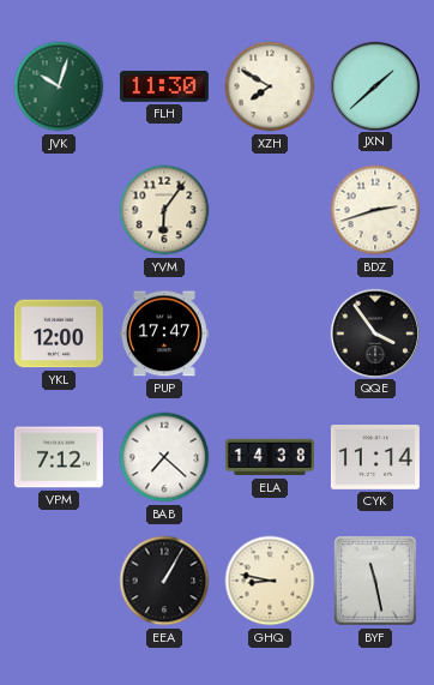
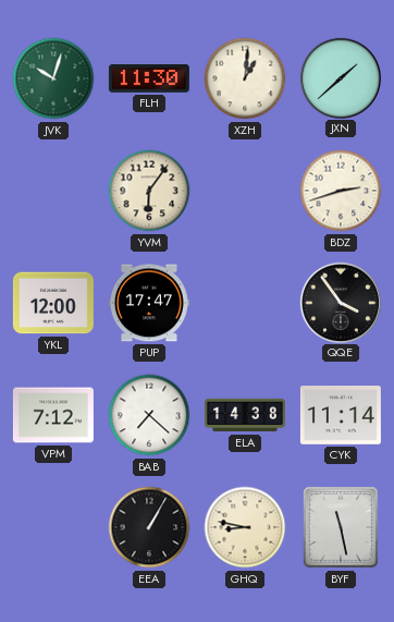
XZH: 7:50 -> 1:01 (245, 78)
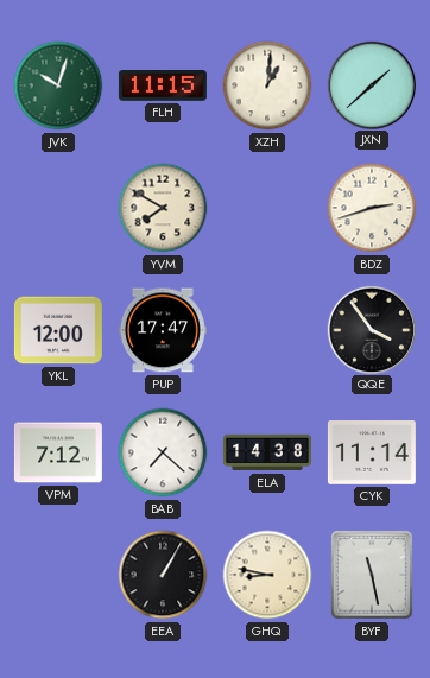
FLH: 11:30 -> 11:15 (163, 87)
YVM: 6:06 -> 7:50 (163, 208)
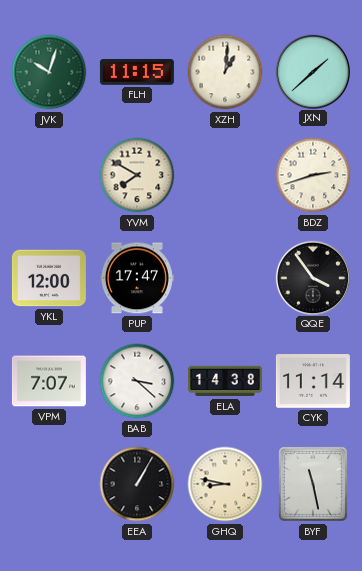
VPM: 7:12 -> 7:07 (49, 381)
BAB: 7:22 -> 3:22 (137, 381)
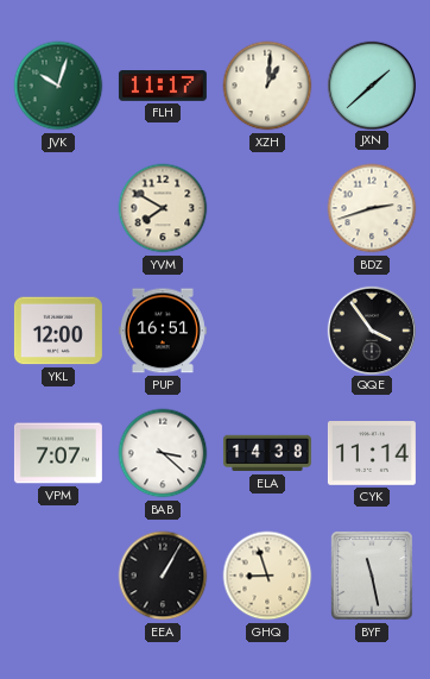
FLH: 11:15 -> 11:17 (163, 87)
PUP: 17:47 -> 16:51 (163, 331)
GHQ: 8:47 -> 8:57 (267, 576)
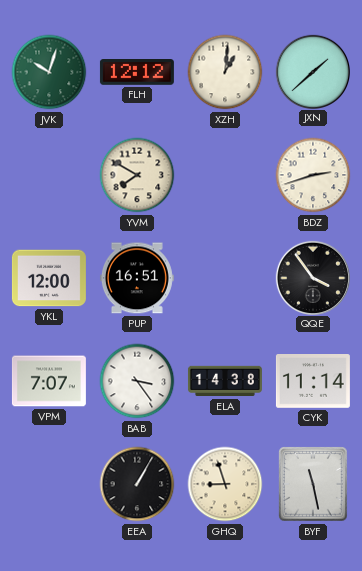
FLH: 11:17 -> 12:12 (137, 73)
BAB: 3:22 -> 3:24 (137, 381)
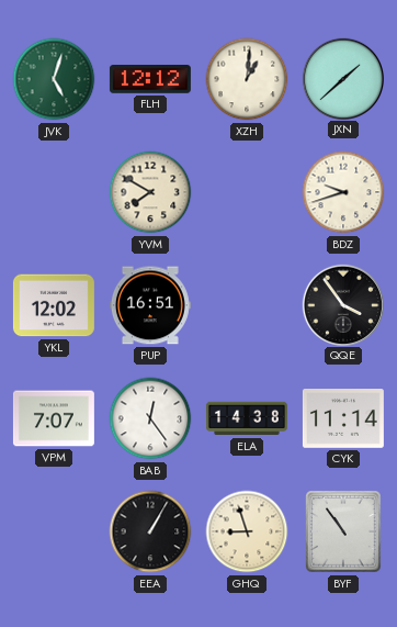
JVK: 10:03 -> 5:03 (54, 79)
BDZ: 2:42 -> 9:42 (343, 192)
YKL: 12:00 -> 12:02 (54, 305)
BAB: 3:24 -> 12:24 (150, 418)
BYF: 11:28 -> 10:54 (343, 531)
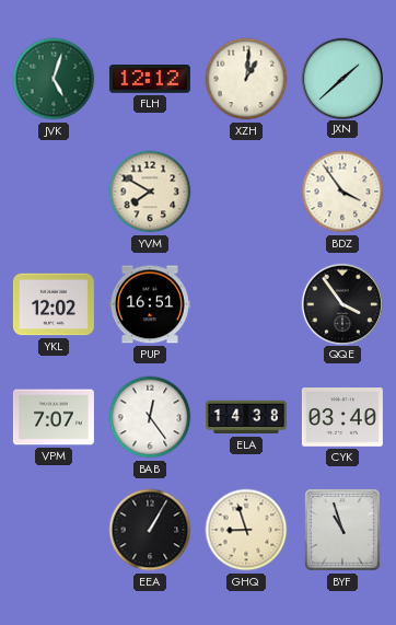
BDZ: 9:42 -> 3:54 (342, 192)
CYK: 11:14 -> 03:40 (342, 418)
BYF: 10:54 -> 10:57 (342, 530)
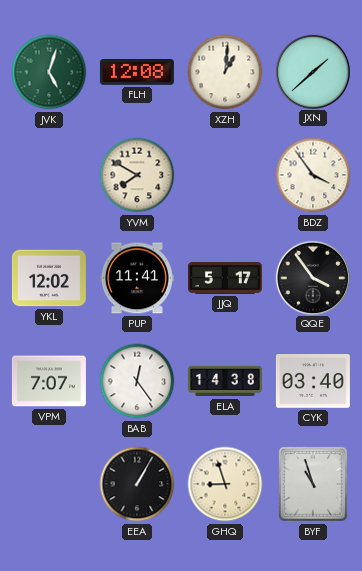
FLH: 12:12 -> 12:08 (137, 73)
PUP: 16:51 -> 11:41 (137, 278)
JJQ: none -> 5:17 (225, 279)
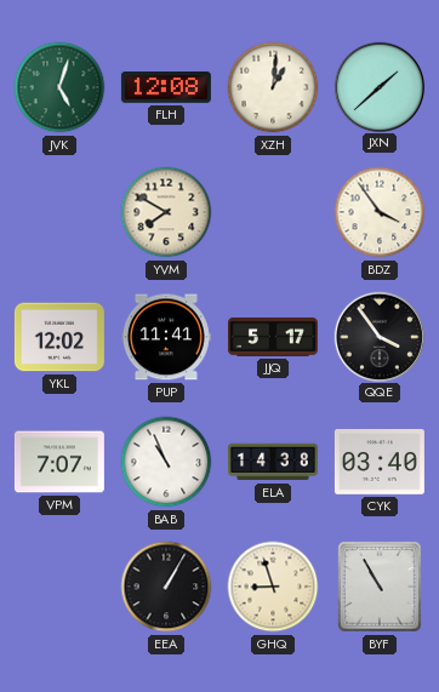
BAB: 12:24 -> 10:56 (166, 462)
BYF: 10:57 -> 10:55 (380, 587)
